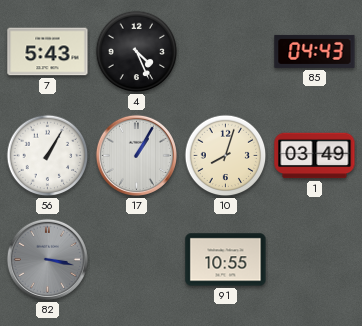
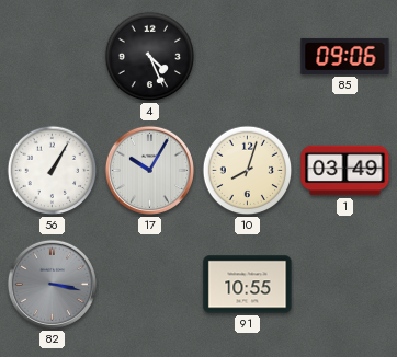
7: 5:43 -> none (48, 52)
85: 04:43 -> 09:06 (345, 56)
17: 1:05 -> 10:05 (149, 170)
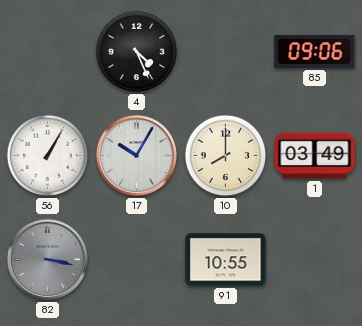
10: 8:03 -> 8:00 (226, 156)
